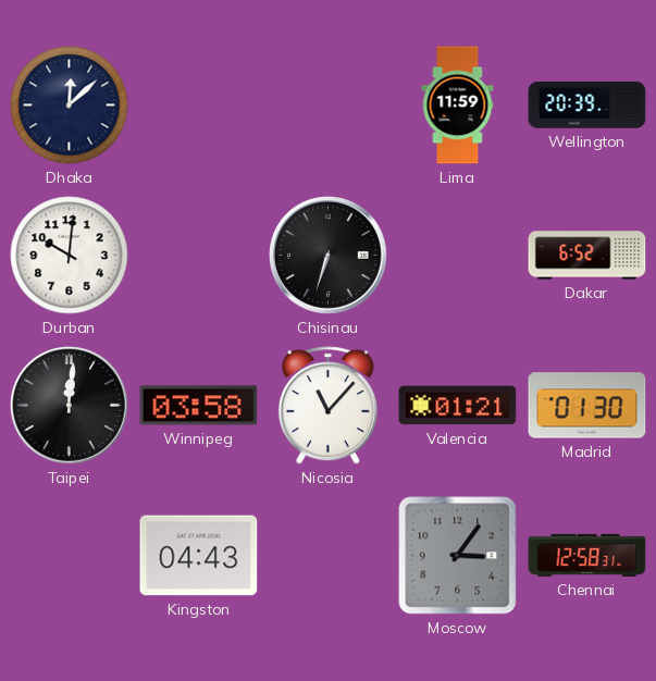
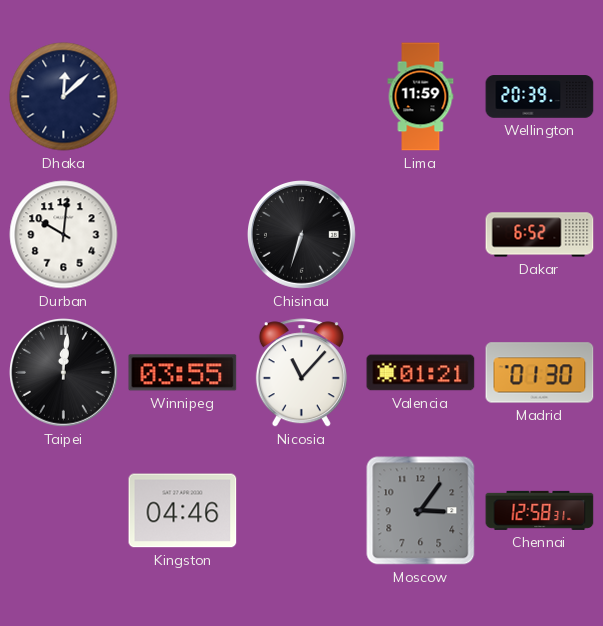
Winnipeg: 03:58 -> 03:55 (183, 373)
Kingston: 04:43 -> 04:46 (183, 511)
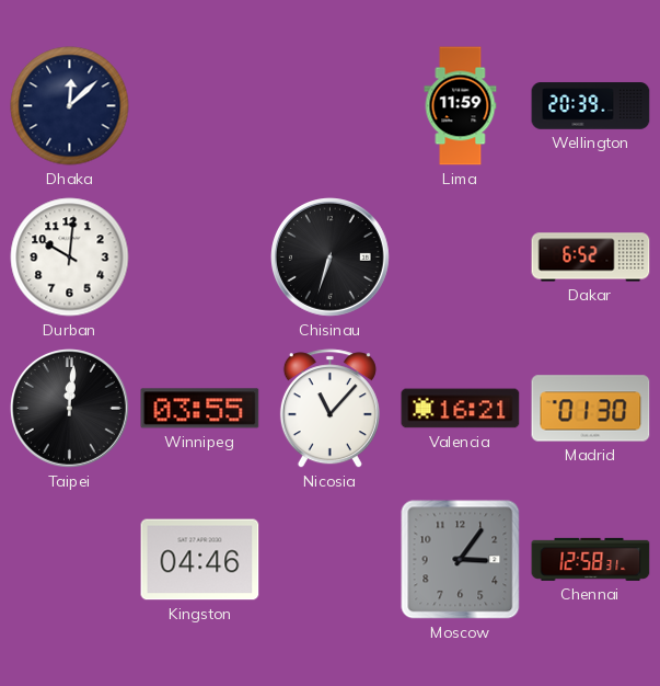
Valencia: 01:21 -> 16:21 (461, 409)
